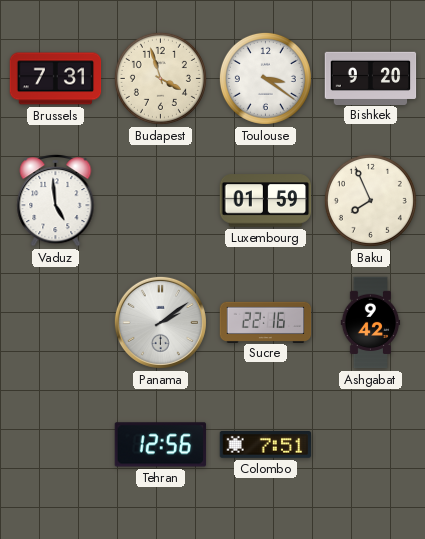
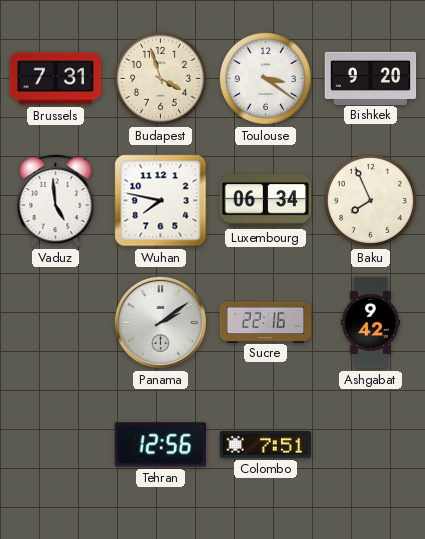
Wuhan: none -> 7:47 (161, 201)
Luxembourg: 01:59 -> 06:34 (266, 201)
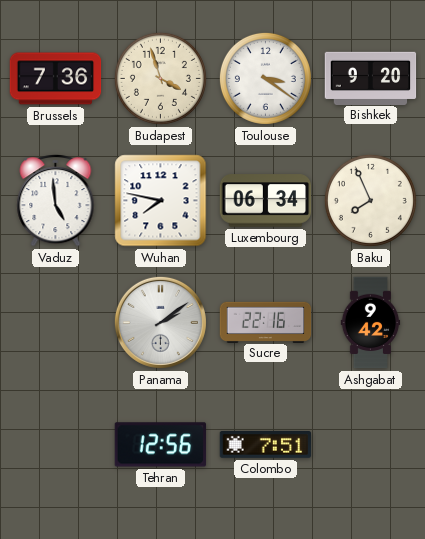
Brussels: 7:31 -> 7:36 (56, 79)
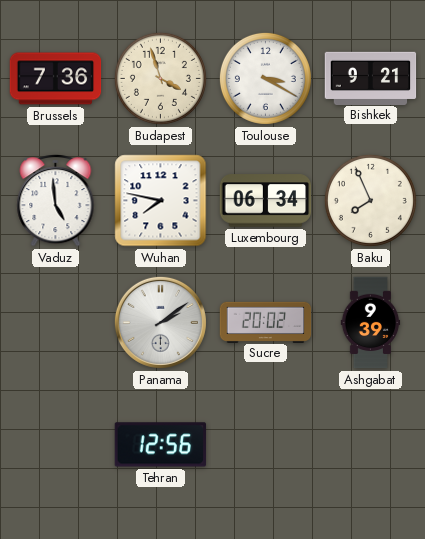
Toulouse: 3:21 -> 3:20 (265, 78)
Bishkek: 9:20 -> 9:21 (371, 78)
Sucre: 22:16 -> 20:02 (266, 322)
Ashgabat: 9:42 -> 9:39 (371, 323)
Colombo: 7:51 -> none (266, 445)
